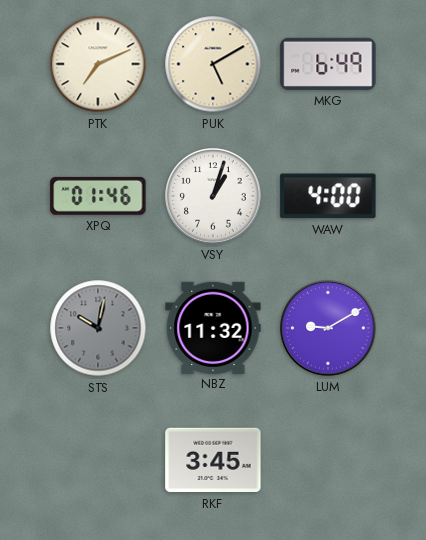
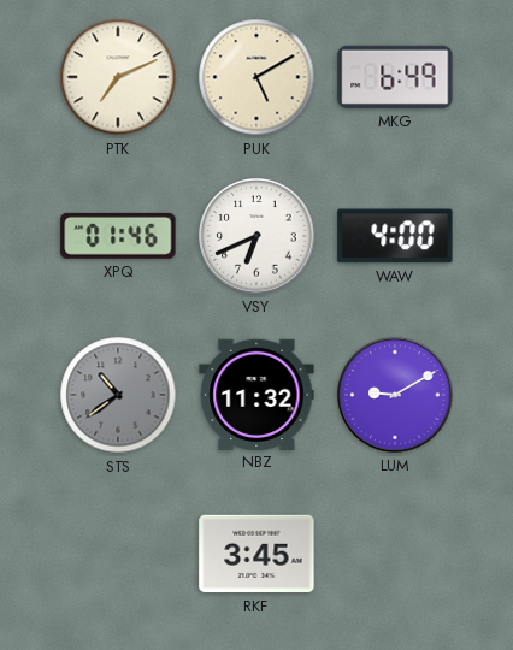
VSY: 1:03 -> 6:41 (256, 236)
STS: 10:02 -> 10:39 (118, 395)
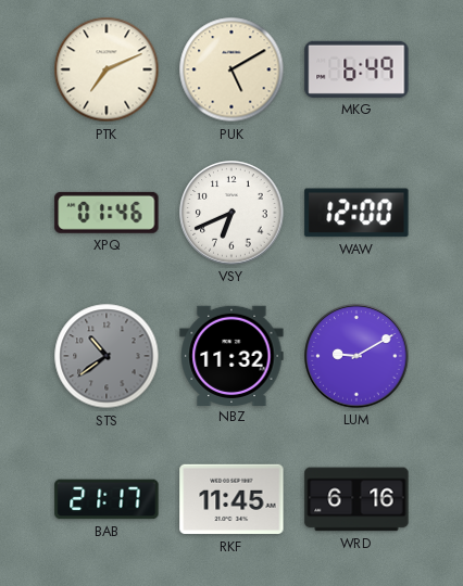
WAW: 4:00 -> 12:00 (356, 213)
BAB: none -> 21:17 (107, 499)
RKF: 3:45 -> 11:45 (231, 499)
WRD: none -> 6:16 (356, 499)
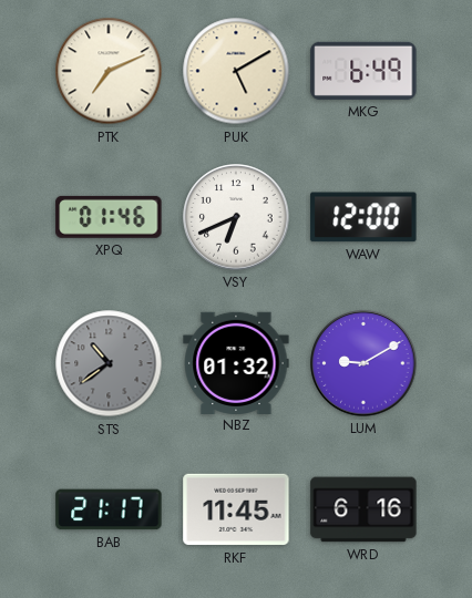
NBZ: 11:32 -> 01:32 (236, 362)
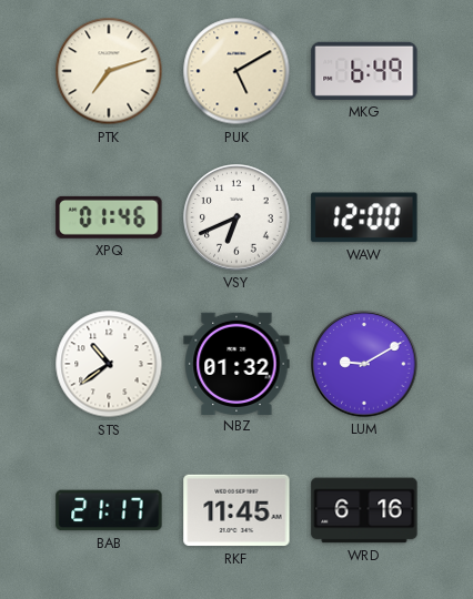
PTK: 7:11 -> 7:12 (109, 71)
STS dial: grey -> white (109, 364)
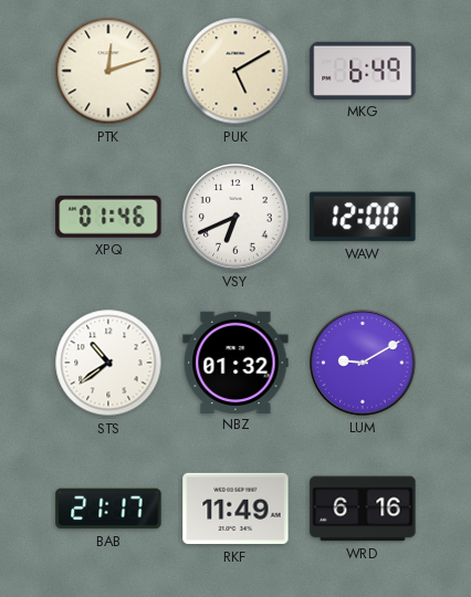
PTK: 7:12 -> 12:12 (108, 71)
RKF: 11:45 -> 11:49 (236, 509)
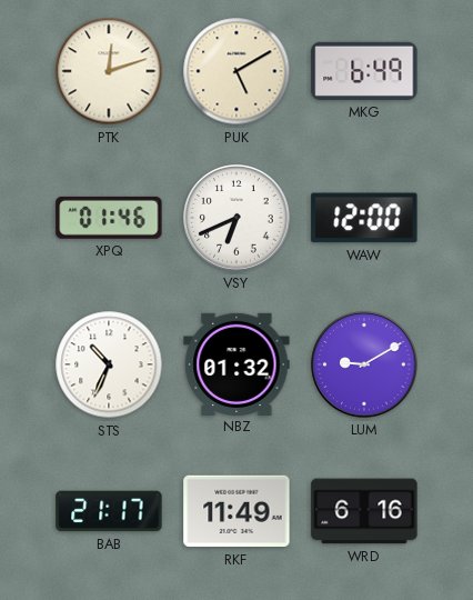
STS: 10:39 -> 10:34 (109, 364)
